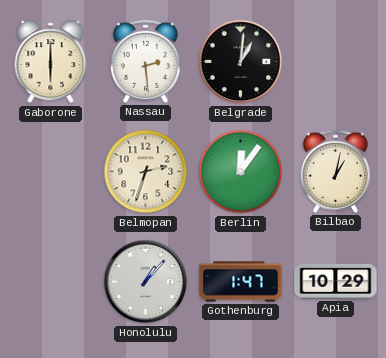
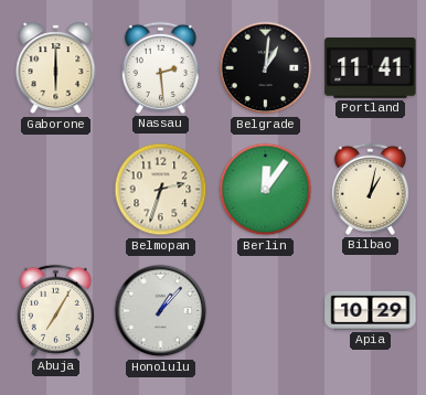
Portland: none -> 11:41 (371, 67)
Abuja: none -> 7:05 (55, 310)
Gothenburg: 1:47 -> none (241, 282)
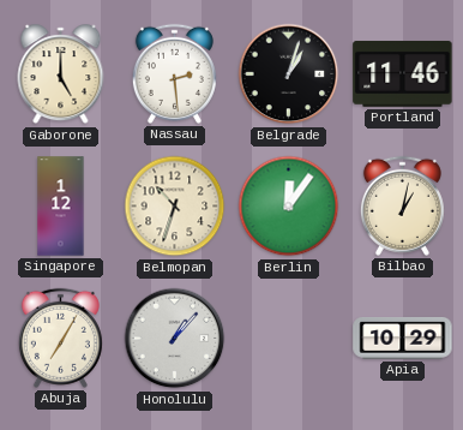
Gaborone: 6:00 -> 5:00 (61, 74)
Belgrade: 1:01 -> 1:03 (289, 74)
Portland: 11:41 -> 11:46 (403, 73)
Singapore: none -> 1:12 (61, 207)
Belmopan: 2:33 -> 10:33 (175, 207)
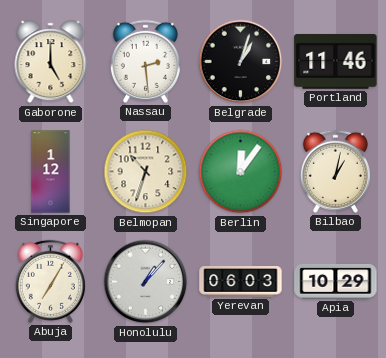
Yerevan: none -> 06:03 (241, 282)
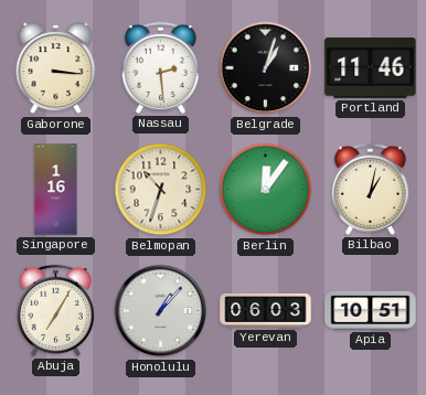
Gaborone: 5:00 -> 3:16 (56, 68)
Singapore: 1:12 -> 1:16 (56, 190)
Apia: 10:29 -> 10:51 (371, 311)
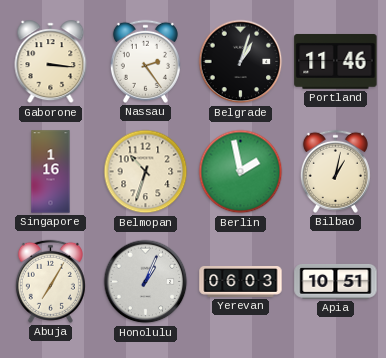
Nassau: 2:29 -> 2:24 (145, 61)
Berlin: 12:06 -> 1:58 (241, 172)
Honolulu: 1:07 -> 1:04 (146, 282)
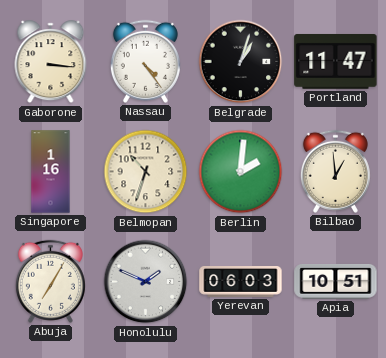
Nassau: 2:24 -> 4:24 (145, 61)
Portland: 11:46 -> 11:47 (336, 61)
Berlin: 1:58 -> 2:01 (241, 172)
Bilbao: 1:02 -> 12:59 (335, 171)
Honolulu: 1:04 -> 1:49 (146, 282)
